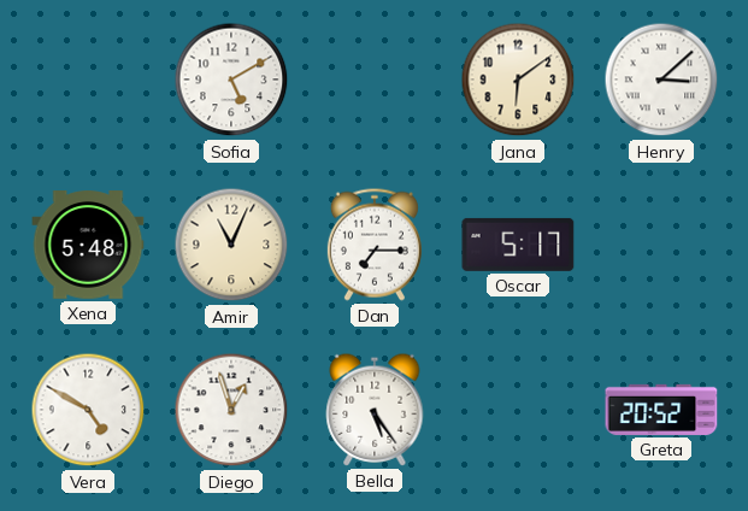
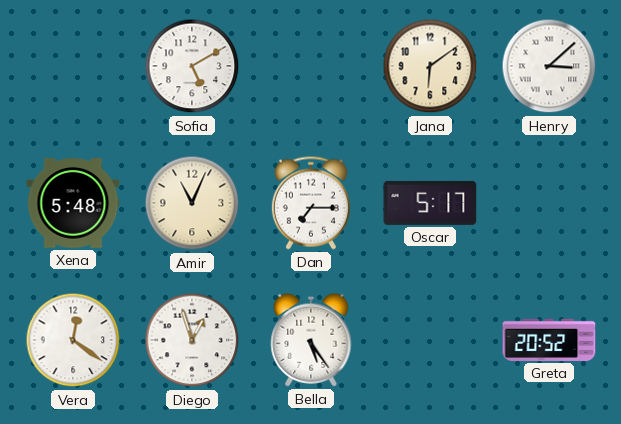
Vera: 4:50 -> 12:21 (73, 340)
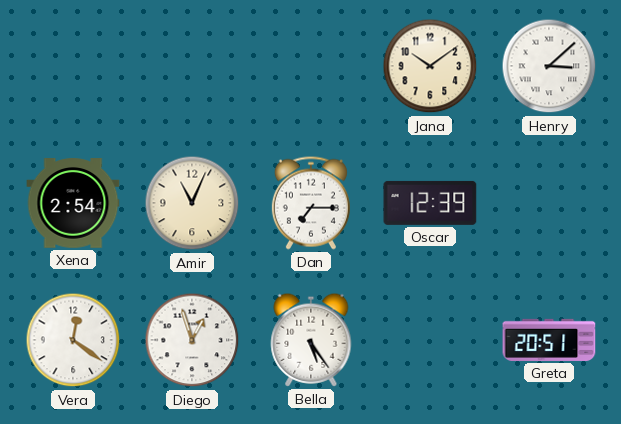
Sofia: 5:10 -> none (192, 66)
Jana: 6:09 -> 10:09 (430, 66)
Xena: 5:48 -> 2:54 (73, 203)
Oscar: 5:17 -> 12:39 (430, 203)
Greta: 20:52 -> 20:51 (549, 340)
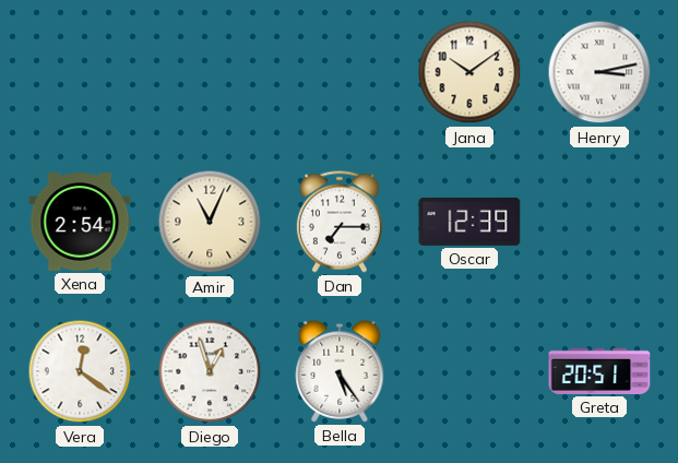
Henry: 3:08 -> 3:13 (599, 72)
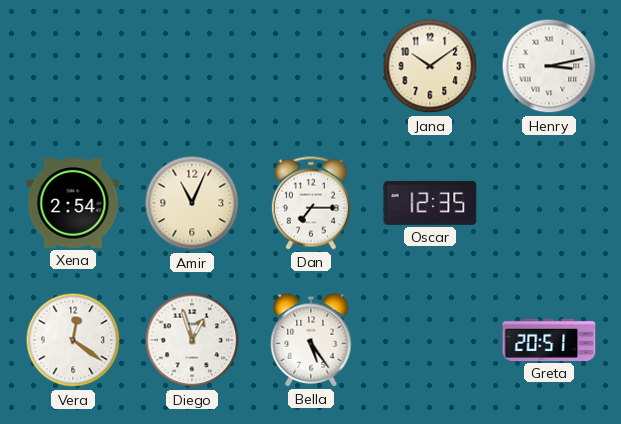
Oscar: 12:39 -> 12:35 (430, 203)
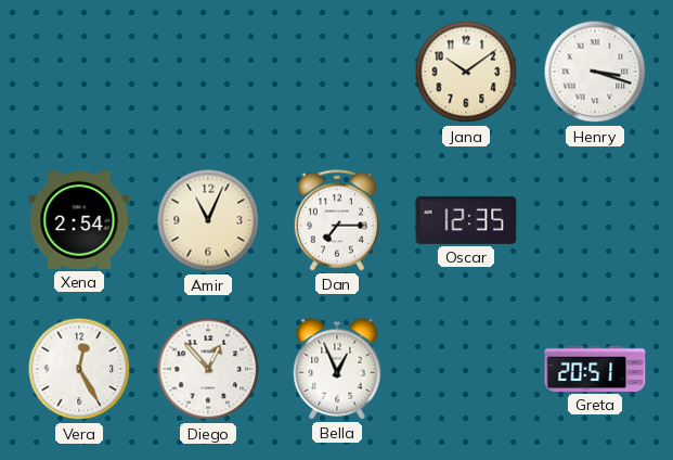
Henry: 3:13 -> 3:18 (595, 72)
Vera: 12:21 -> 12:25 (79, 369)
Diego: 12:57 -> 12:53 (208, 369)
Bella: 5:24 -> 12:56 (337, 369)
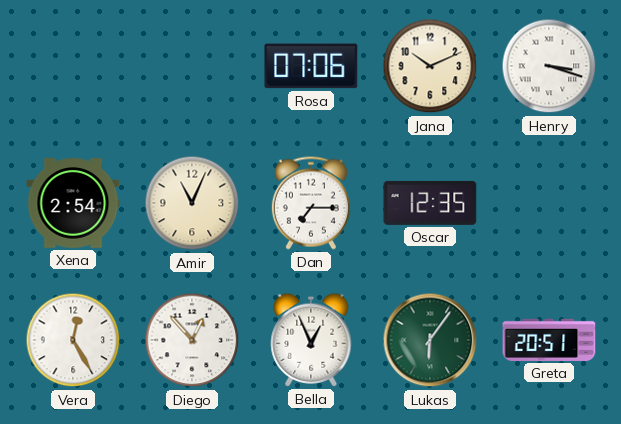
Rosa: none -> 07:06 (311, 66)
Jana: 10:09 -> 10:11 (430, 66)
Lukas: none -> 6:06 (430, 340)
